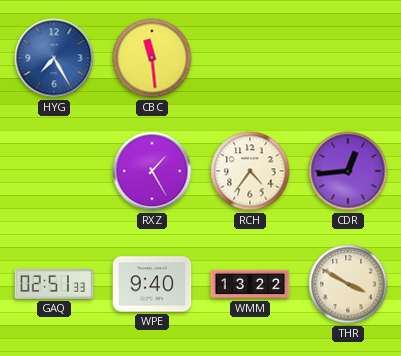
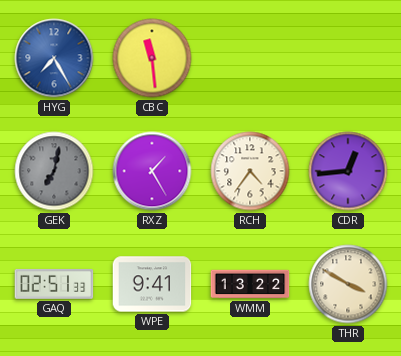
GEK: none -> 7:02 (54, 171)
WPE: 9:40 -> 9:41 (152, 284)
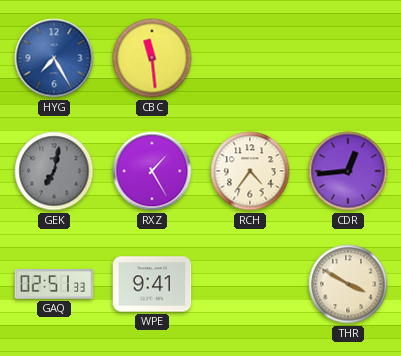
WMM: 13:22 -> none (250, 284)
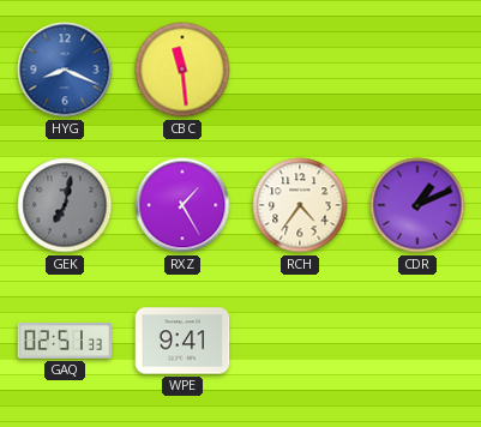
HYG: 7:25 -> 8:19 (65, 70)
CDR: 12:44 -> 1:11 (417, 205)
THR: 3:50 -> none (348, 284)
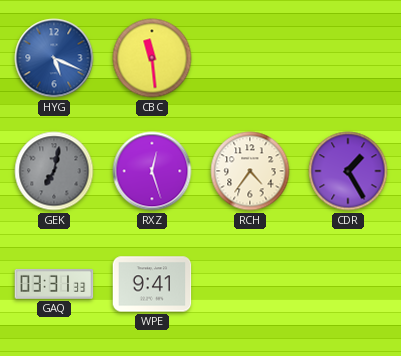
HYG: 8:19 -> 5:19 (54, 58)
RXZ: 1:25 -> 12:27 (152, 171)
CDR: 1:11 -> 1:25 (348, 171)
GAQ: 02:51 -> 03:31 (54, 284)
